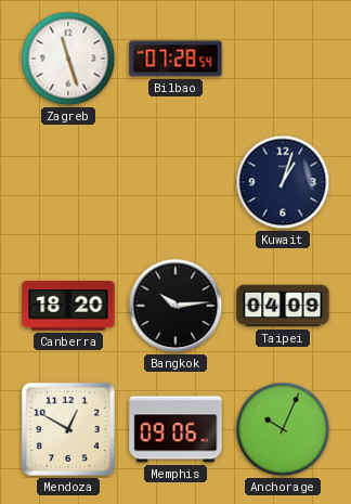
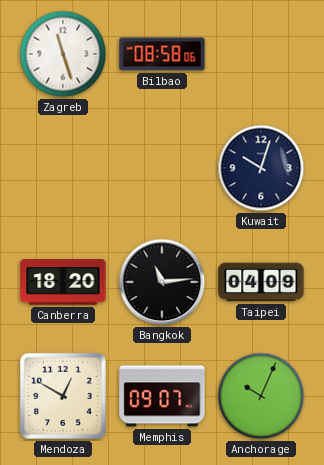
Bilbao: 07:28 -> 08:58 (162, 54)
Kuwait: 1:03 -> 10:03 (261, 168)
Bangkok: 10:14 -> 11:14 (162, 282)
Memphis: 09:06 -> 09:07 (162, 396)
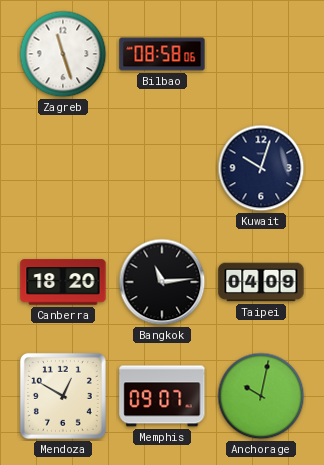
Anchorage: 10:04 -> 10:02 (261, 396)
